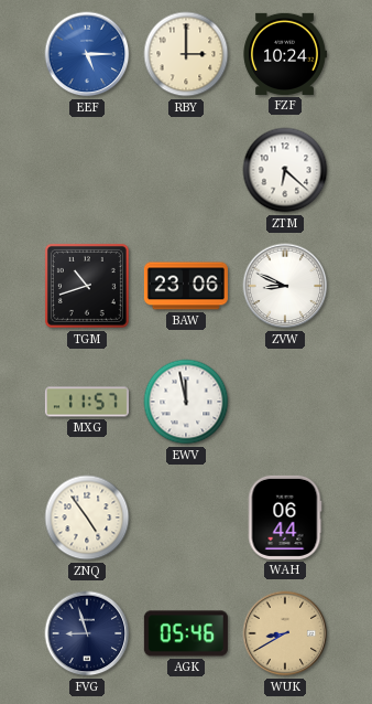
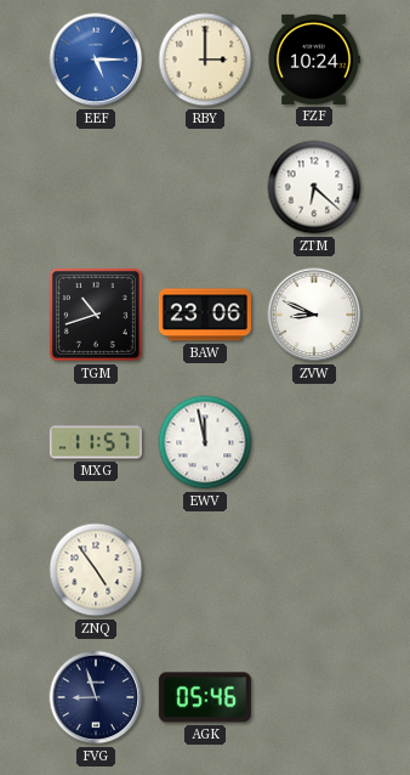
WAH: 06:44 -> none (285, 518)
WUK: 8:40 -> none (285, 633)
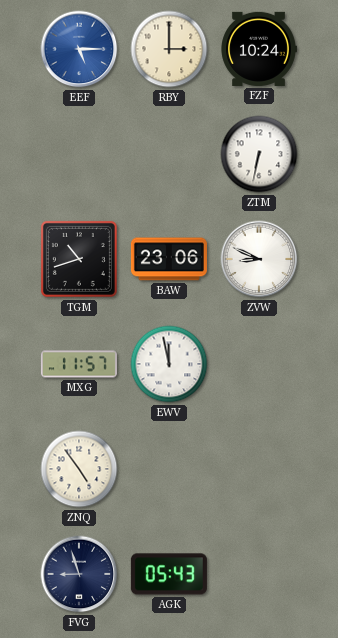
ZTM: 6:22 -> 6:32 (259, 154)
AGK: 05:46 -> 05:43 (169, 574)
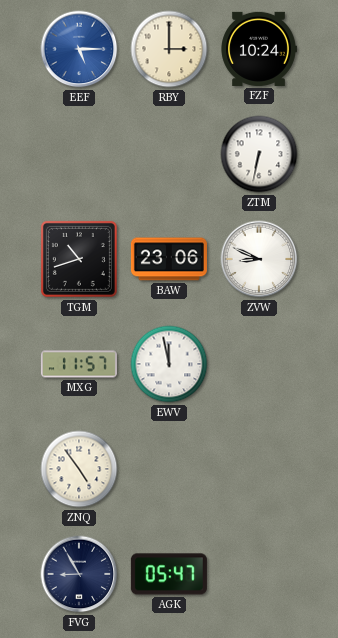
FVG: 8:57 -> 8:55 (79, 574)
AGK: 05:43 -> 05:47 (169, 574)
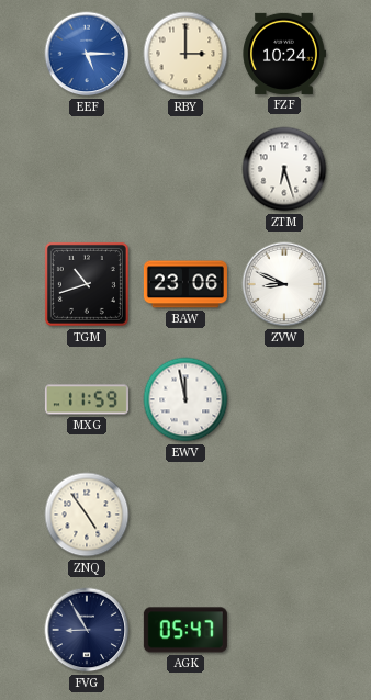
ZTM: 6:32 -> 6:27 (284, 169)
MXG: 11:57 -> 11:59 (87, 399)
